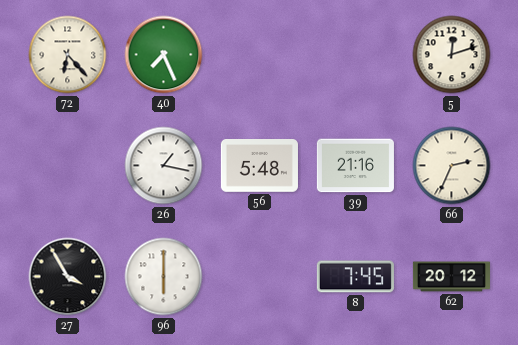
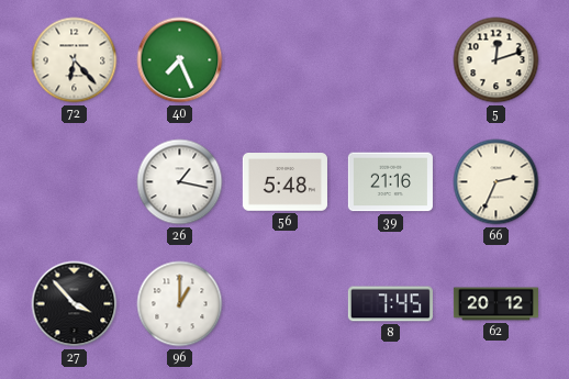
27: 3:55 -> 3:53 (75, 304)
96: 6:00 -> 1:00 (180, 304)
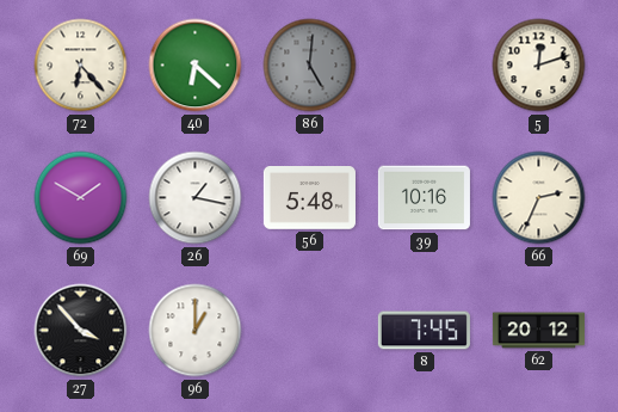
40: 7:26 -> 6:22 (196, 66)
86: none -> 5:01 (310, 66)
69: none -> 1:50 (81, 198)
39: 21:16 -> 10:16 (424, 198)
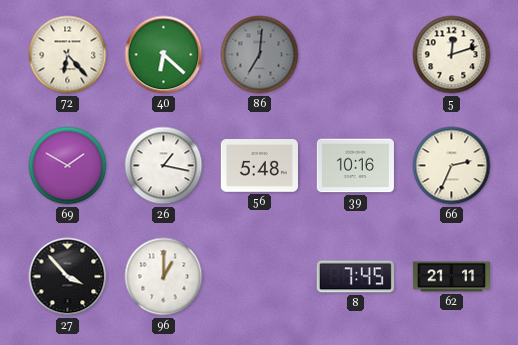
86: 5:01 -> 7:01 (260, 55)
62: 20:12 -> 21:11 (451, 277)
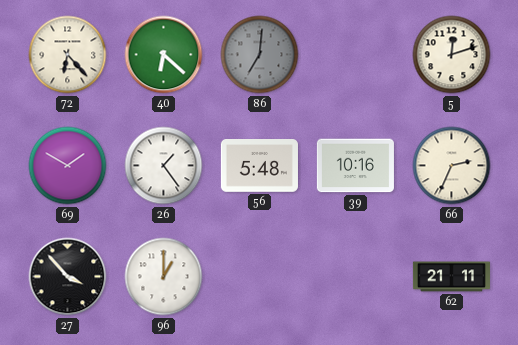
26: 1:17 -> 1:24 (164, 166)
8: 7:45 -> none (355, 277)
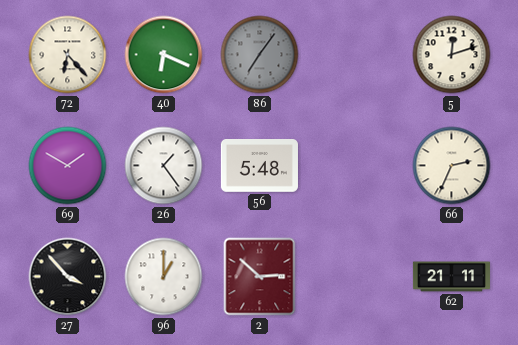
40: 6:22 -> 6:19 (164, 55)
86: 7:01 -> 7:06 (260, 55)
39: 10:16 -> none (355, 166)
2: none -> 2:52 (260, 277)
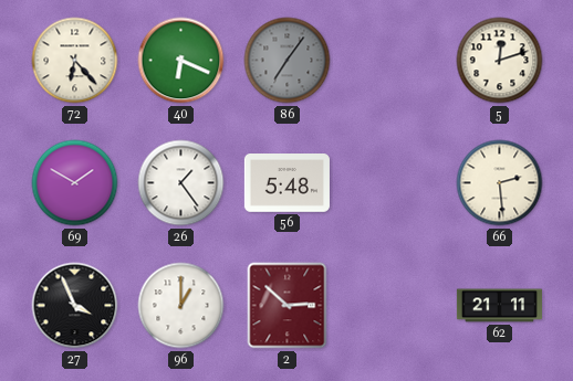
66: 2:34 -> 2:29 (500, 183)
27: 3:53 -> 3:56 (75, 306)
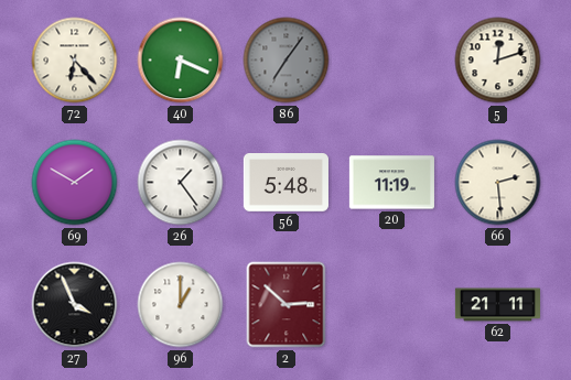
20: none -> 11:19 (391, 183)
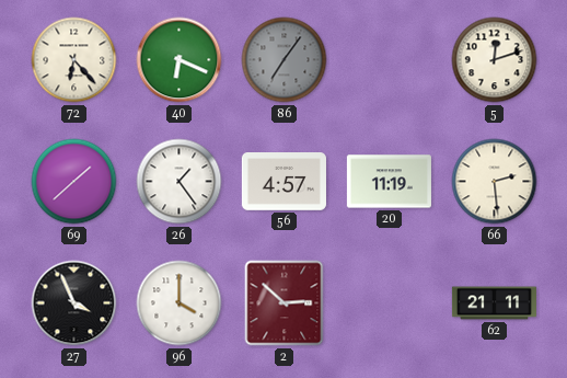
69: 1:50 -> 1:38 (74, 182)
56: 5:48 -> 4:57 (283, 182)
96: 1:00 -> 4:00 (180, 303)
